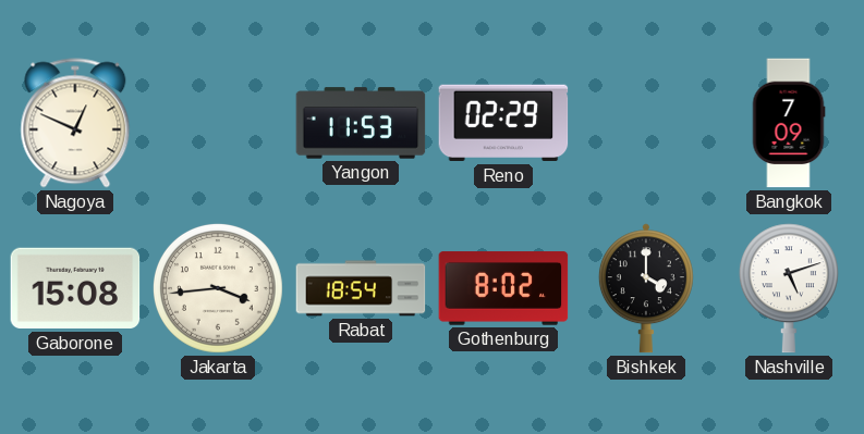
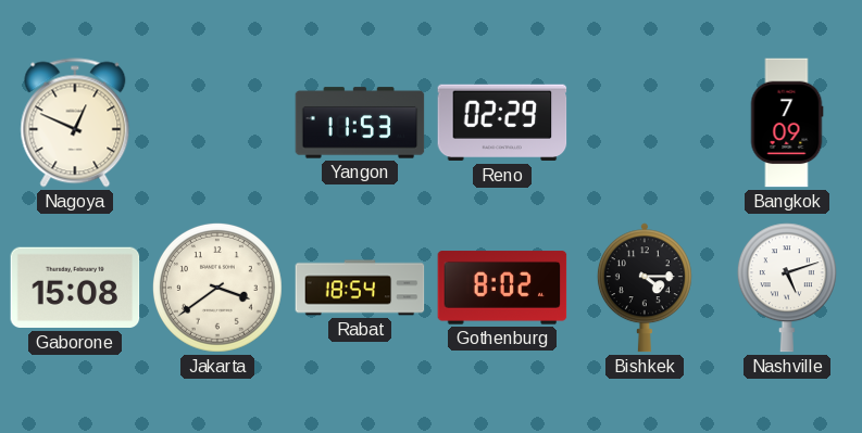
Jakarta: 3:44 -> 3:39 (217, 288)
Bishkek: 4:00 -> 4:15 (645, 288)
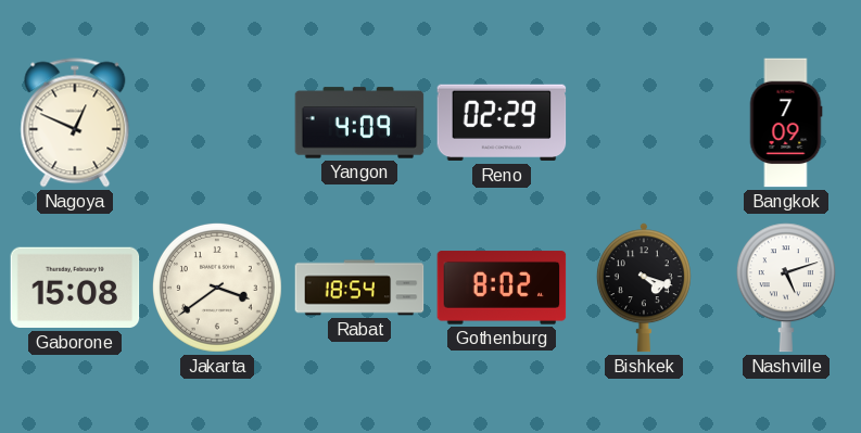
Yangon: 11:53 -> 4:09 (359, 123)
Bishkek: 4:15 -> 4:18 (644, 288)
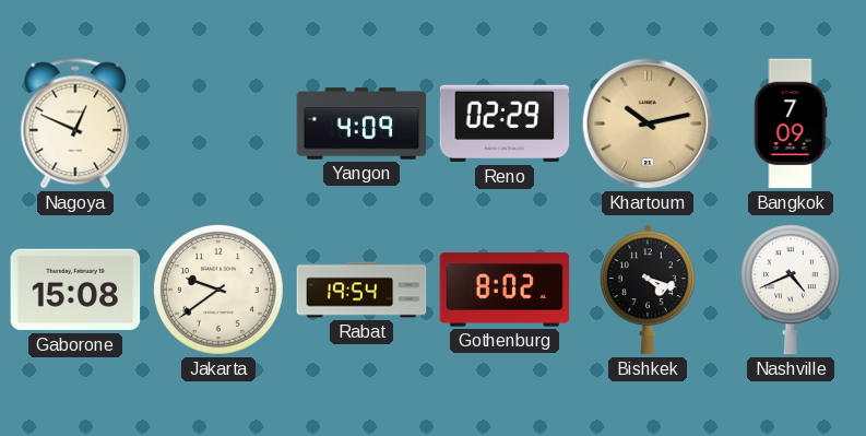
Khartoum: none -> 10:13 (648, 123)
Jakarta: 3:39 -> 9:39 (218, 290)
Rabat: 18:54 -> 19:54 (361, 290)
Nashville: 5:12 -> 4:41 (791, 290)
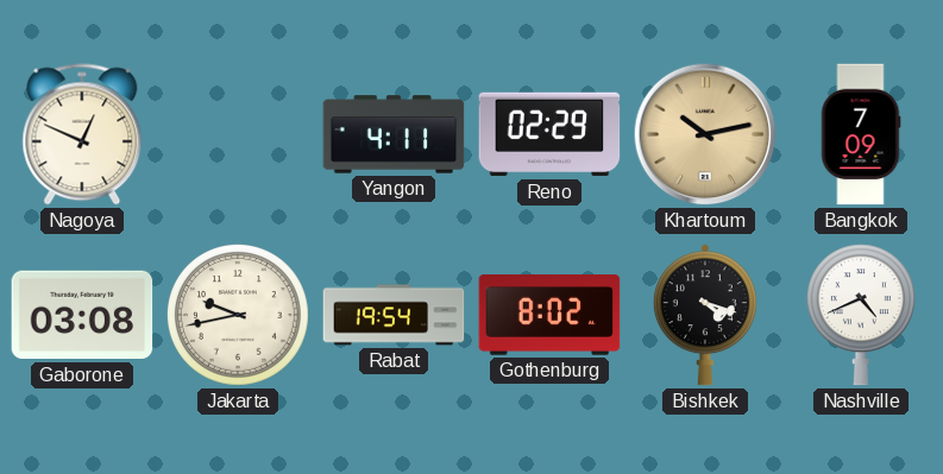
Yangon: 4:09 -> 4:11 (394, 134)
Gaborone: 15:08 -> 03:08 (82, 315)
Jakarta: 9:39 -> 9:43 (238, 315)
